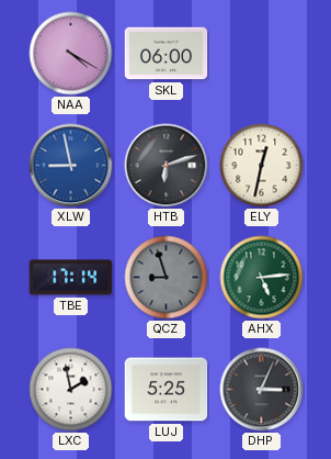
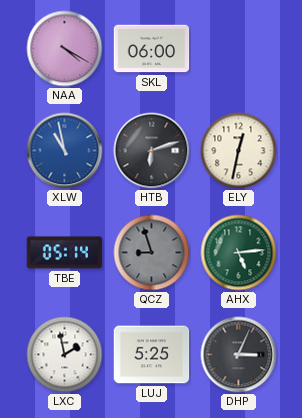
XLW: 8:58 -> 10:58 (65, 151)
TBE: 17:14 -> 05:14 (65, 253)
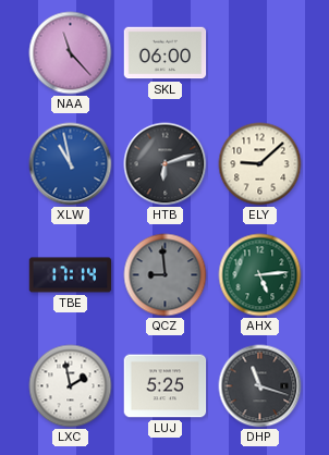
NAA: 4:20 -> 11:23 (71, 53)
ELY: 12:32 -> 9:08 (260, 164)
TBE: 05:14 -> 17:14 (71, 275)
QCZ: 8:57 -> 8:59 (166, 275)
DHP: 3:04 -> 11:18 (260, 386)
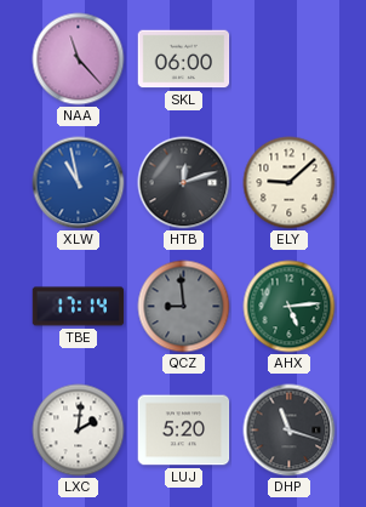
HTB: 6:12 -> 12:12 (184, 183)
LXC: 1:58 -> 2:01 (79, 431)
LUJ: 5:25 -> 5:20 (184, 431)
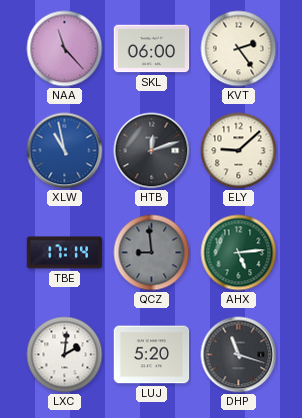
KVT: none -> 2:24 (239, 49)
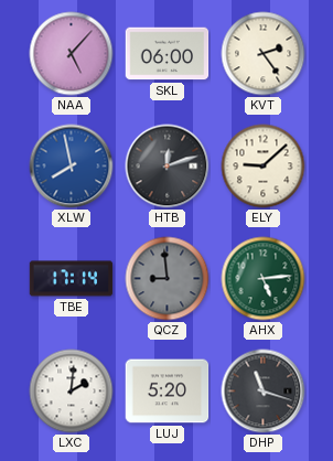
NAA: 11:23 -> 5:07 (72, 54)
XLW: 10:58 -> 7:58 (72, 167)
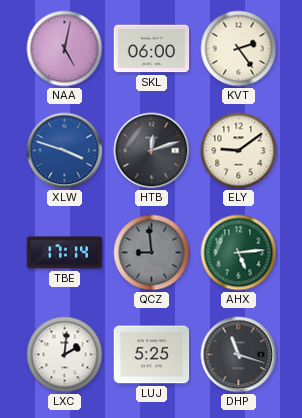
NAA: 5:07 -> 5:02 (65, 49)
XLW: 7:58 -> 3:48 (65, 151)
ELY: 9:08 -> 9:09 (239, 151)
LUJ: 5:20 -> 5:25 (152, 355)
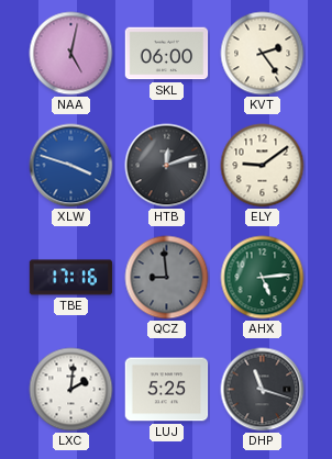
TBE: 17:14 -> 17:16 (71, 278)
